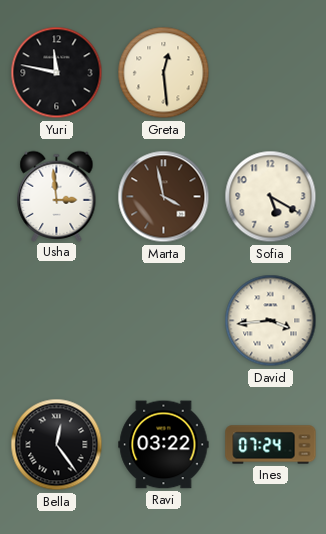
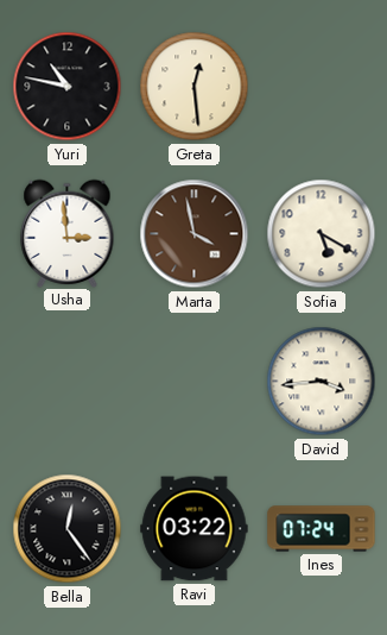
Yuri: 11:47 -> 10:47 (68, 87)
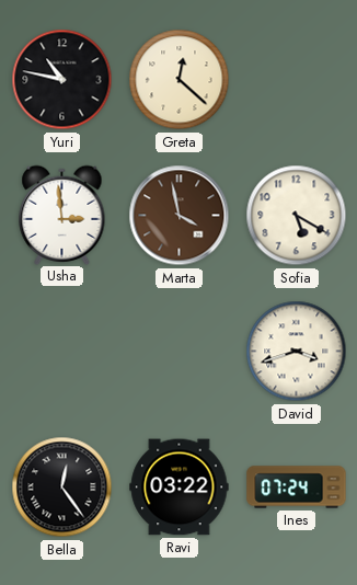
Greta: 12:29 -> 12:22 (180, 80)
David: 3:44 -> 3:42 (297, 352)
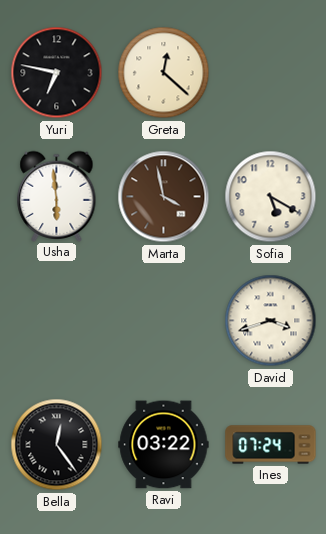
Yuri: 10:47 -> 6:47 (57, 73)
Usha: 2:59 -> 5:59 (57, 196)
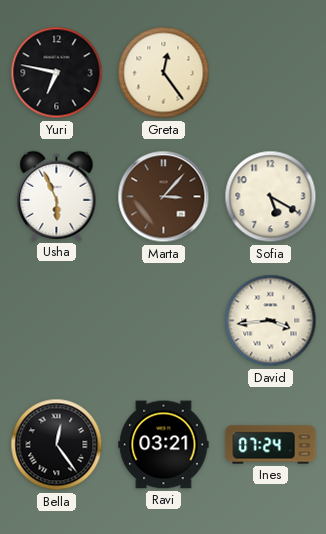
Greta: 12:22 -> 12:24 (164, 73)
Usha: 5:59 -> 5:56 (57, 196)
Marta: 3:58 -> 3:07 (164, 197)
David: 3:42 -> 3:44 (271, 321)
Ravi: 03:22 -> 03:21 (164, 445)
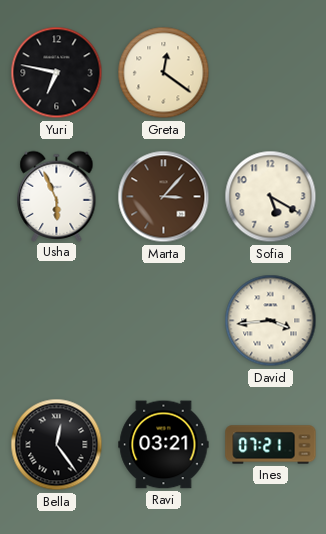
Greta: 12:24 -> 12:21 (164, 73)
Ines: 07:24 -> 07:21 (271, 445)
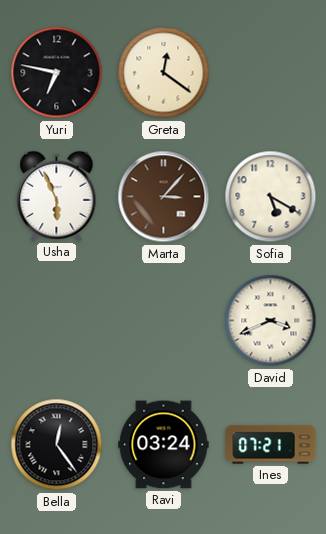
David: 3:44 -> 3:41 (271, 321)
Ravi: 03:21 -> 03:24 (164, 445)
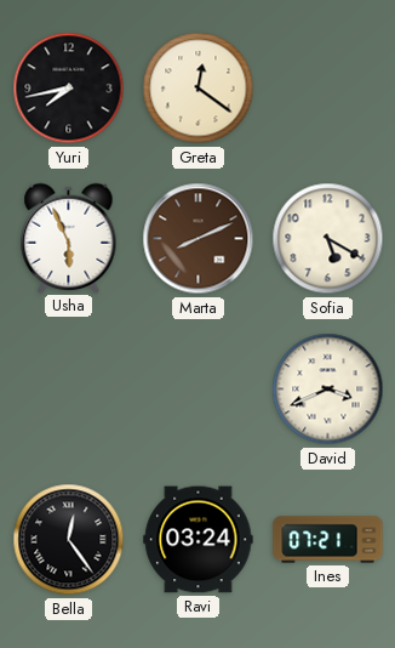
Yuri: 6:47 -> 7:43 (69, 89)
Marta: 3:07 -> 8:11 (199, 239)
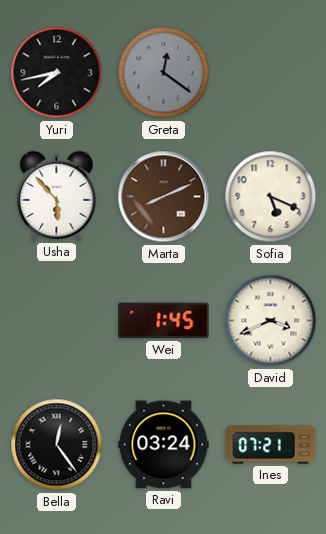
Greta dial: cream -> grey (164, 73)
Usha: 5:56 -> 5:53 (57, 196)
Sofia: 5:20 -> 5:19 (271, 197)
Wei: none -> 1:45 (164, 321)
